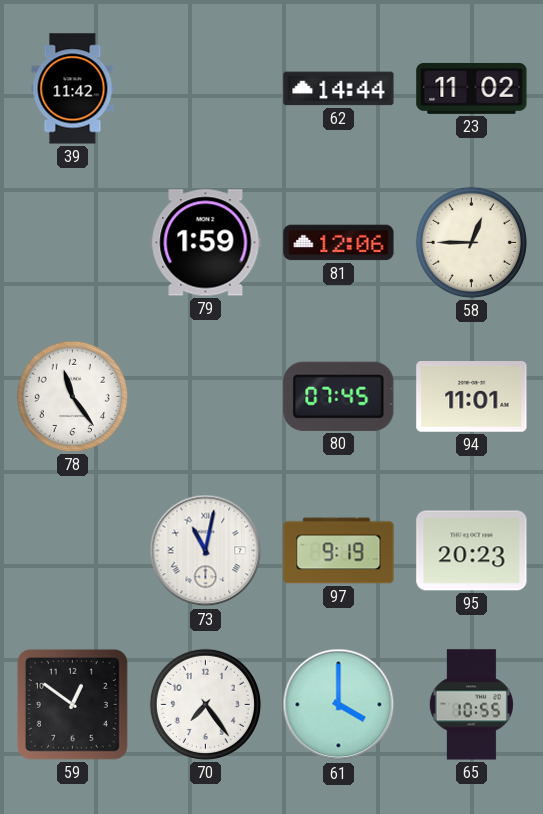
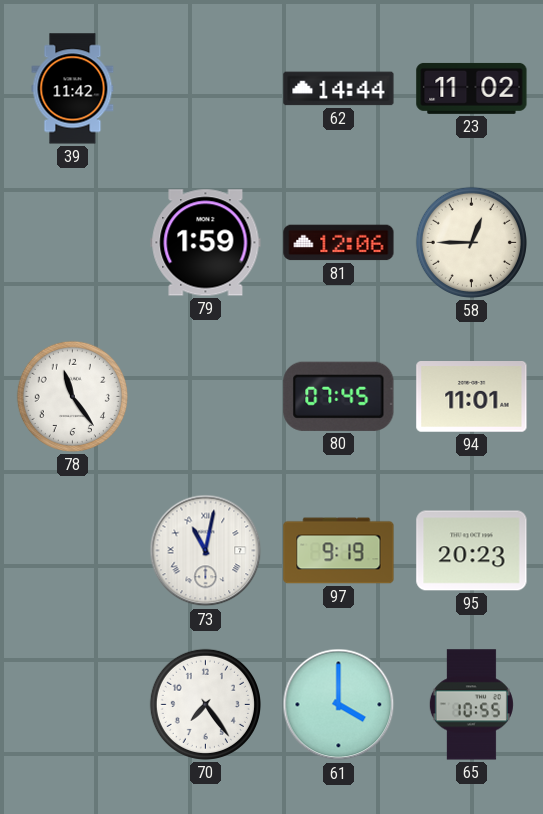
59: 12:51 -> none (72, 704)
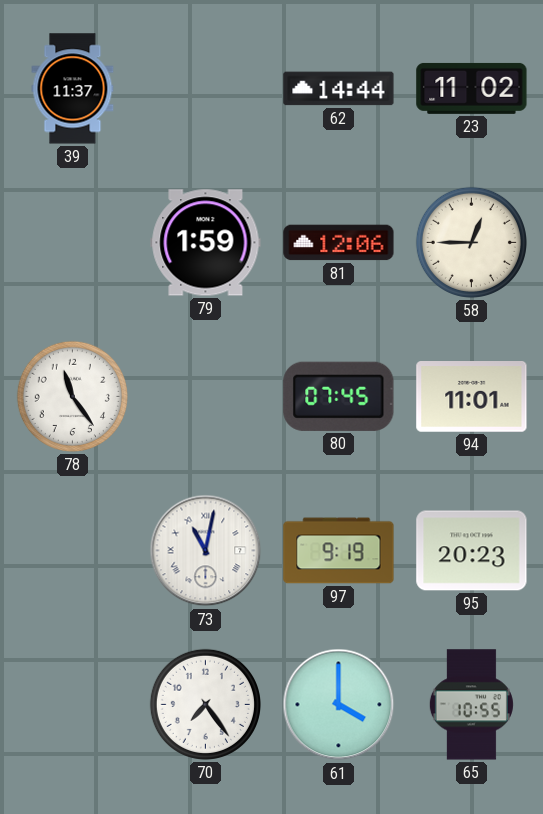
39: 11:42 -> 11:37 (73, 89)
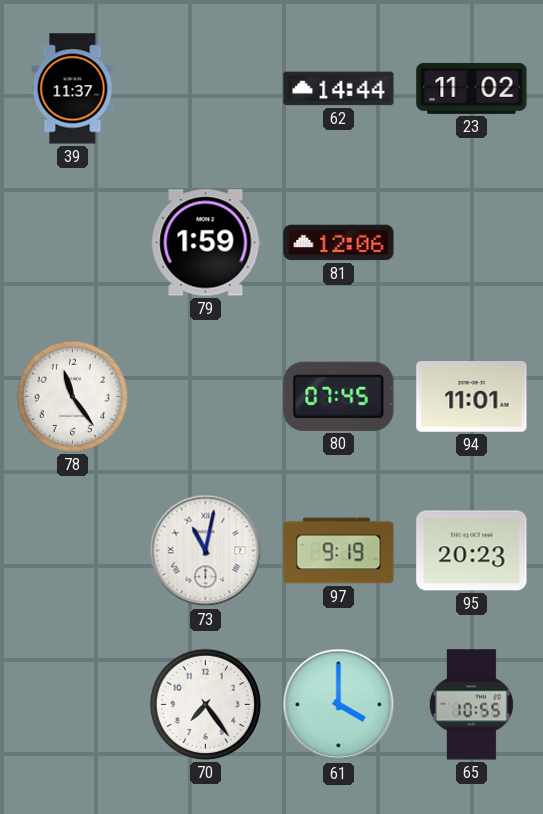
58: 12:45 -> none (471, 242)
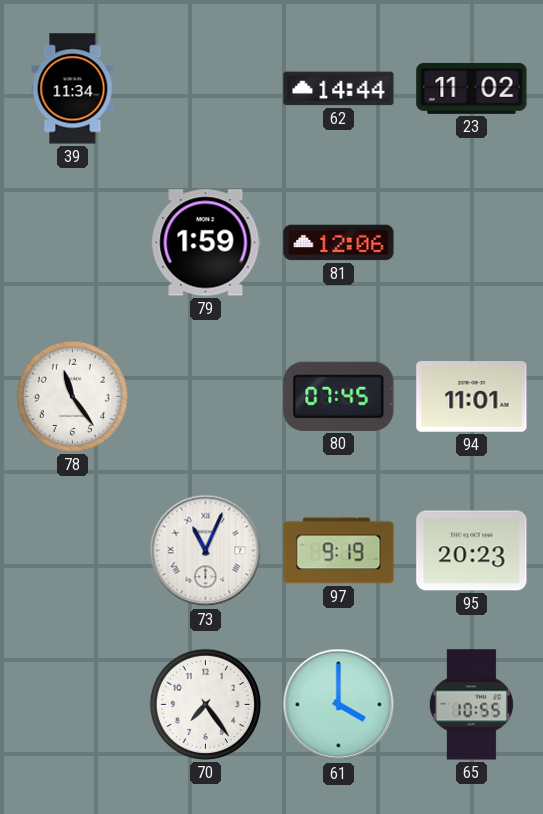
39: 11:37 -> 11:34 (73, 89)
73: 11:02 -> 11:04 (206, 551)
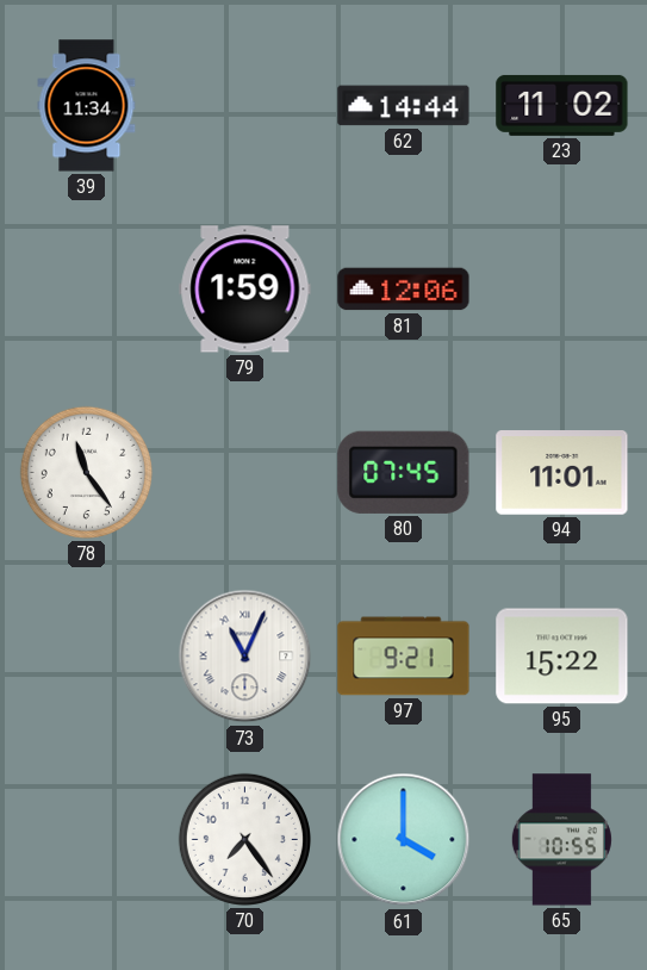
97: 9:19 -> 9:21 (404, 657)
95: 20:23 -> 15:22 (562, 657)
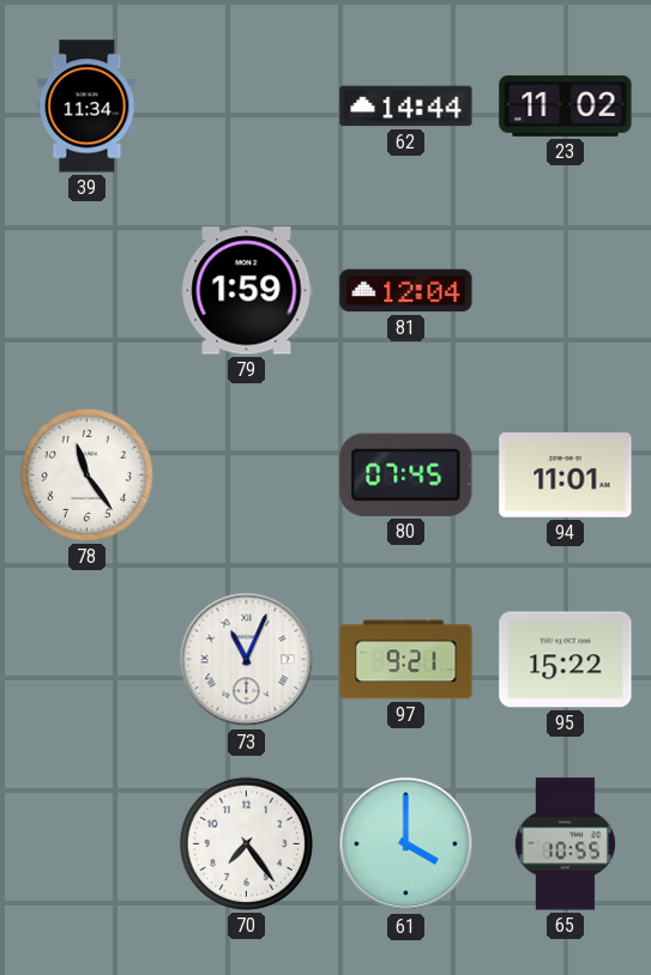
81: 12:06 -> 12:04 (406, 291)
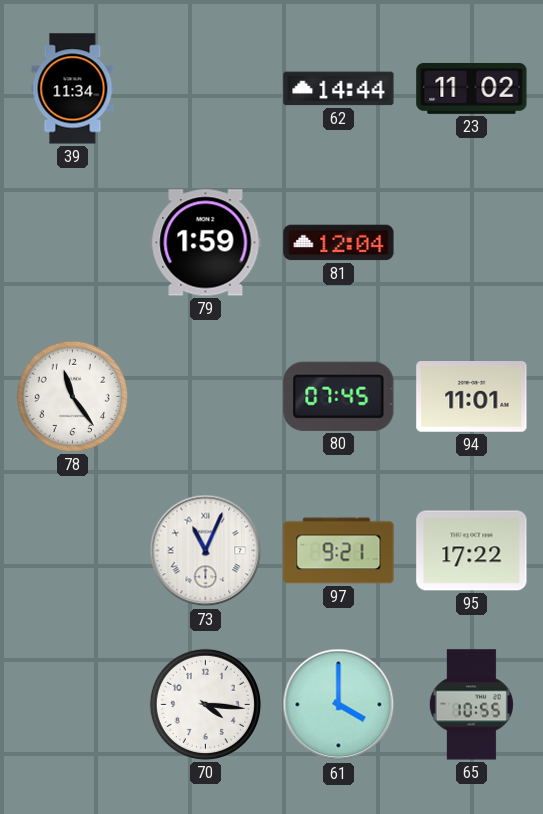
95: 15:22 -> 17:22 (472, 551)
70: 7:24 -> 4:16 (205, 704)
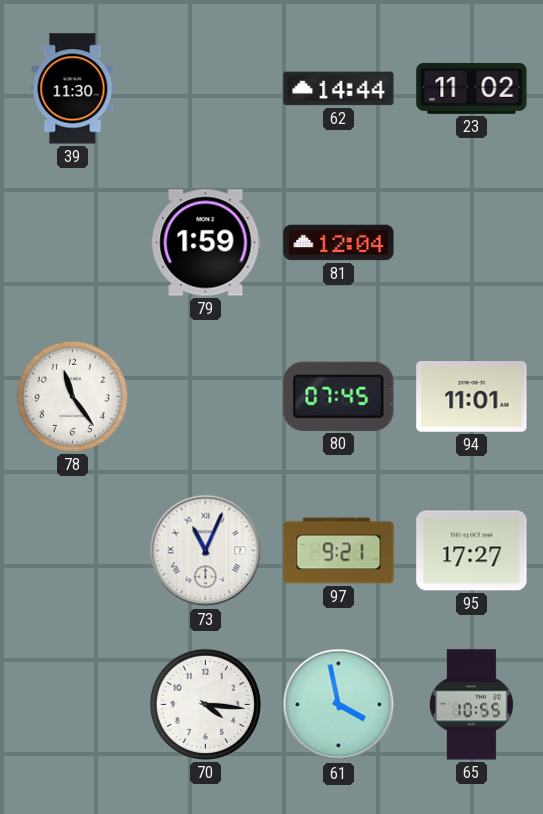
39: 11:34 -> 11:30 (73, 89)
95: 17:22 -> 17:27 (472, 551)
61: 4:00 -> 3:58 (339, 705)
